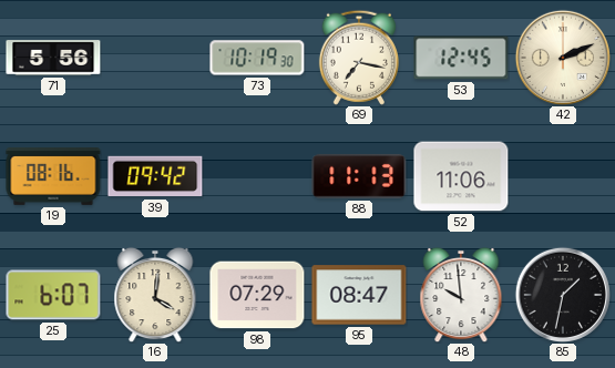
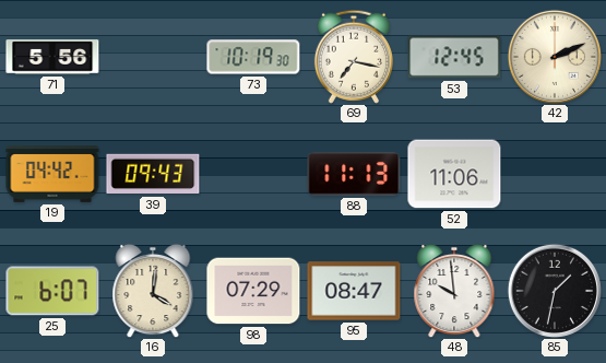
19: 08:16 -> 04:42 (52, 174)
39: 09:42 -> 09:43 (153, 174)
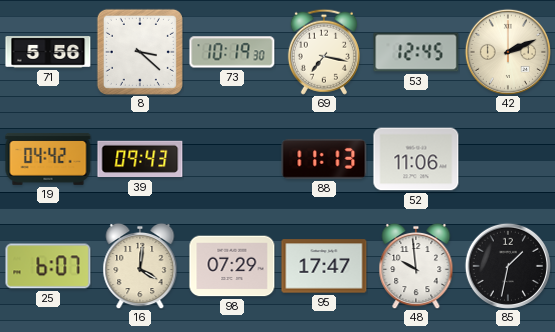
8: none -> 3:22 (140, 52)
95: 08:47 -> 17:47 (324, 266)
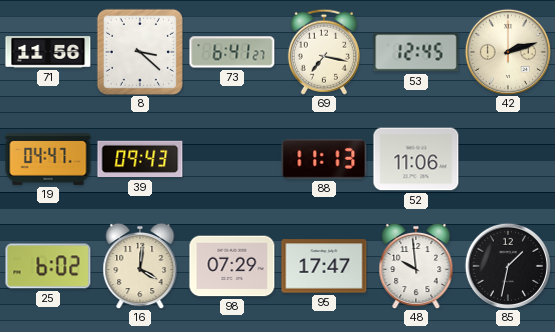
71: 5:56 -> 11:56 (48, 52)
73: 10:19 -> 6:41 (232, 52)
42: 2:11 -> 2:12 (508, 52)
19: 04:42 -> 04:47 (48, 159)
25: 6:07 -> 6:02 (48, 266)
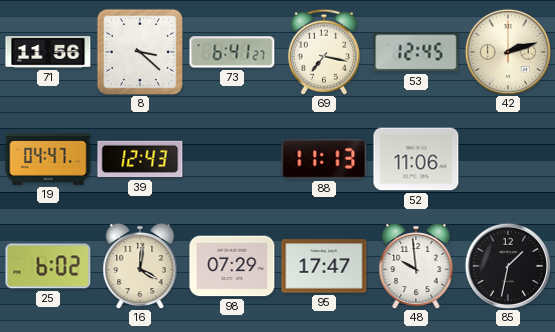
39: 09:43 -> 12:43 (140, 159)
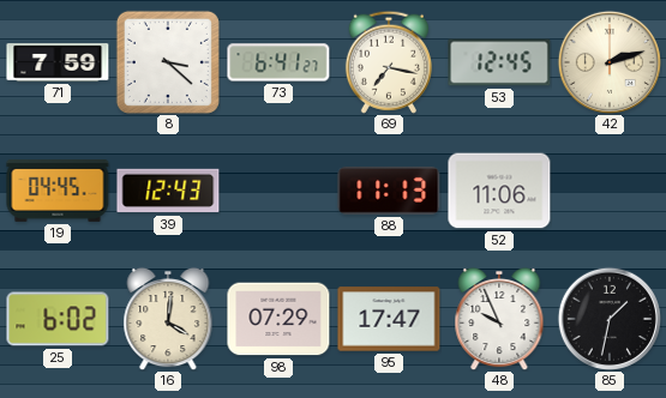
71: 11:56 -> 7:59 (58, 62)
19: 04:47 -> 04:45 (58, 191)
48: 9:59 -> 9:56 (499, 319)
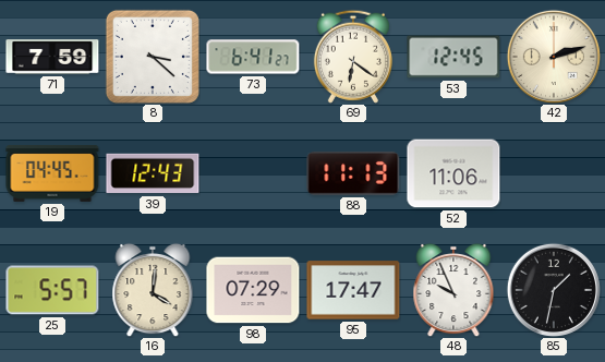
69: 7:17 -> 6:21 (353, 57)
25: 6:02 -> 5:57 (52, 290)
